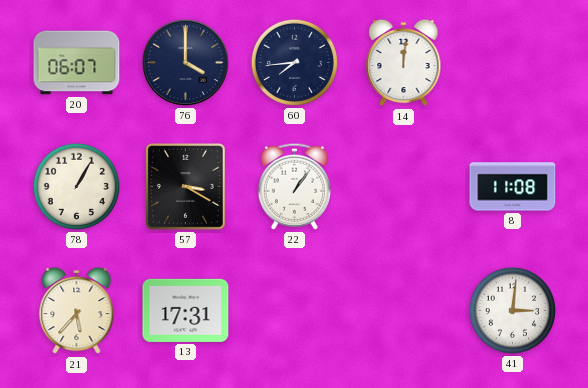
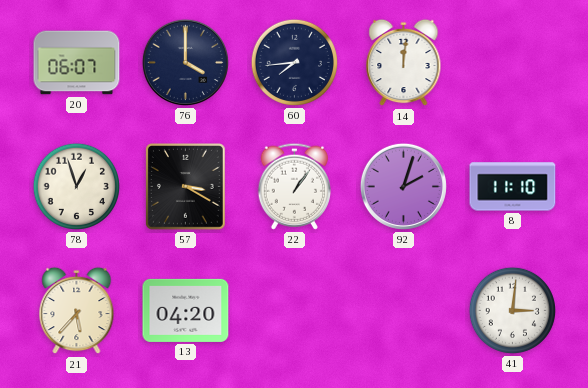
78: 1:05 -> 12:57 (76, 186)
92: none -> 2:03 (403, 186)
8: 11:08 -> 11:10 (513, 187)
13: 17:31 -> 04:20 (186, 310)
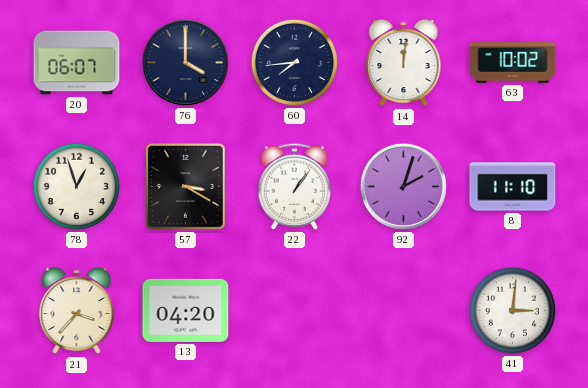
63: none -> 10:02 (513, 63)
21: 5:37 -> 3:37 (77, 311)
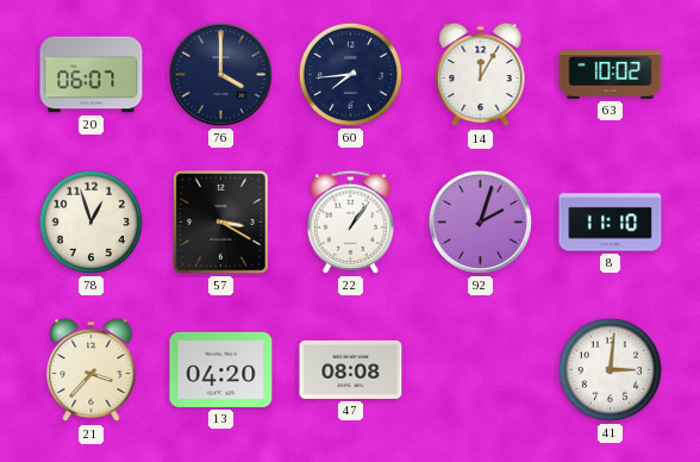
14: 12:01 -> 12:05 (481, 75)
47: none -> 08:08 (351, 369)
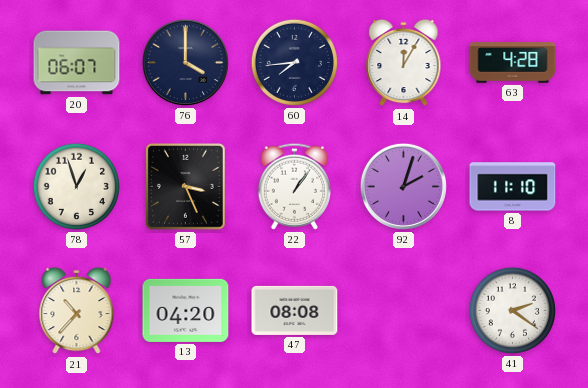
63: 10:02 -> 4:28 (513, 63)
57: 3:20 -> 3:26 (186, 187)
21: 3:37 -> 10:37 (77, 311)
41: 3:01 -> 2:21 (512, 310)
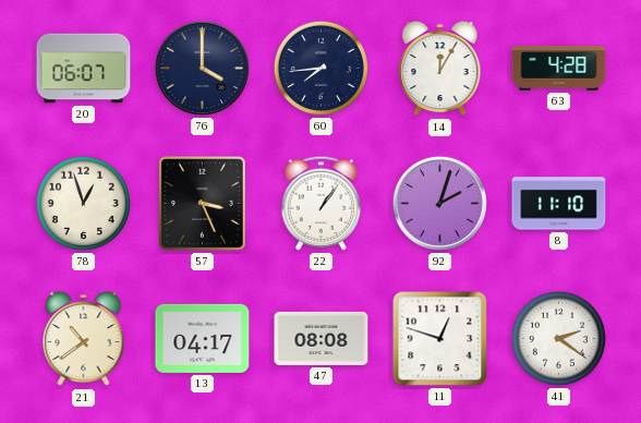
21: 10:37 -> 10:39 (84, 339)
13: 04:20 -> 04:17 (203, 338)
11: none -> 12:48 (440, 339)
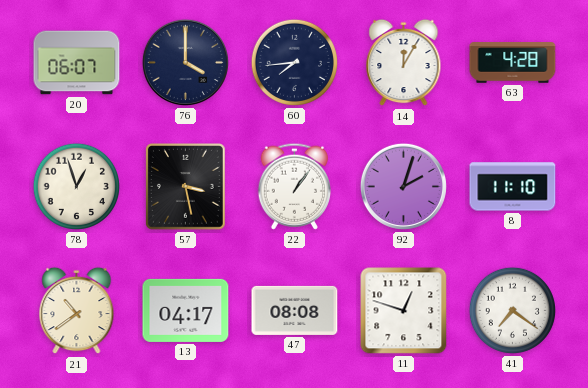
57: 3:26 -> 3:28 (186, 187)
41: 2:21 -> 7:21 (512, 310)
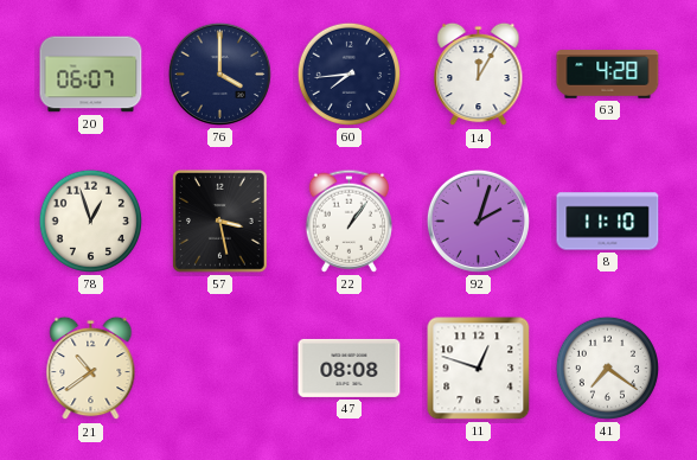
13: 04:17 -> none (186, 310)
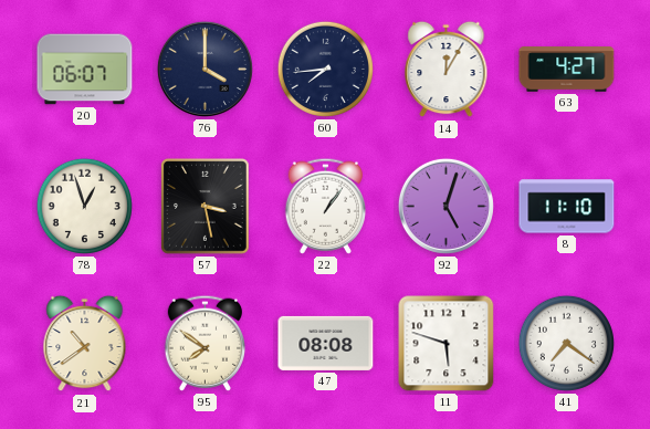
63: 4:28 -> 4:27 (567, 70)
92: 2:03 -> 5:03 (445, 206)
95: none -> 7:51 (205, 343)
11: 12:48 -> 5:48 (447, 344)
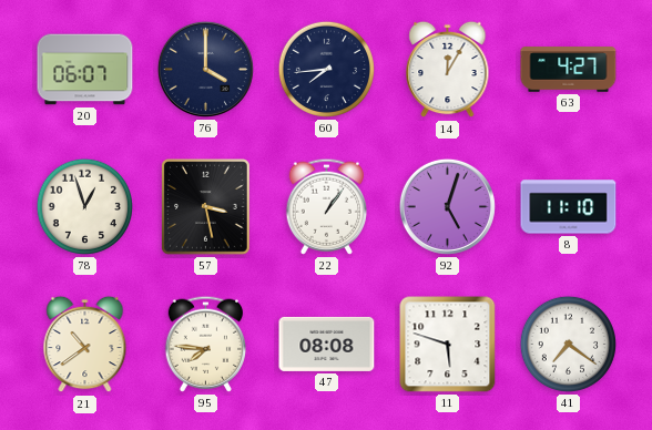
95: 7:51 -> 7:46 (205, 344)
